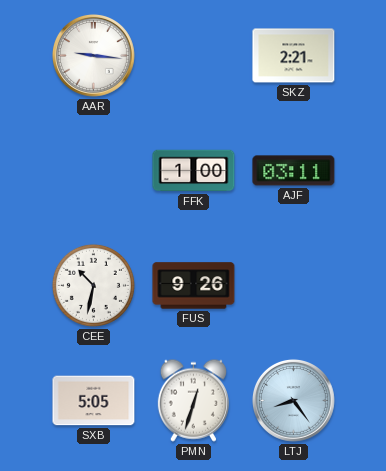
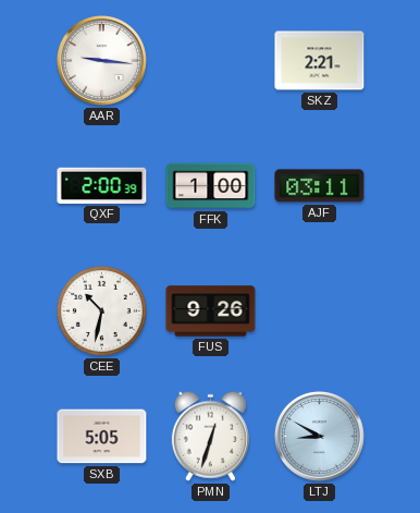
QXF: none -> 2:00 (102, 185)
LTJ: 8:24 -> 8:50 (319, 436)
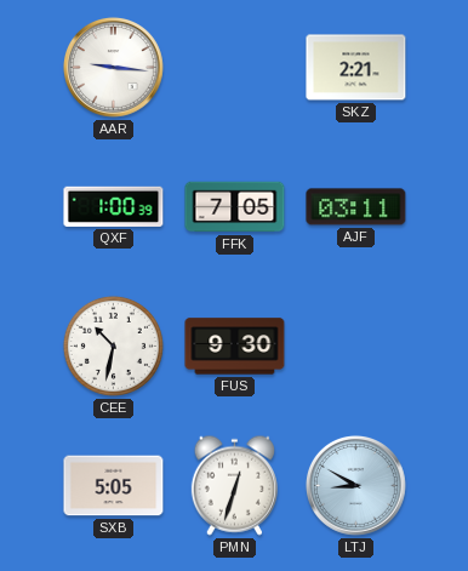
QXF: 2:00 -> 1:00 (114, 206)
FFK: 1:00 -> 7:05 (235, 207)
FUS: 9:26 -> 9:30 (235, 347)
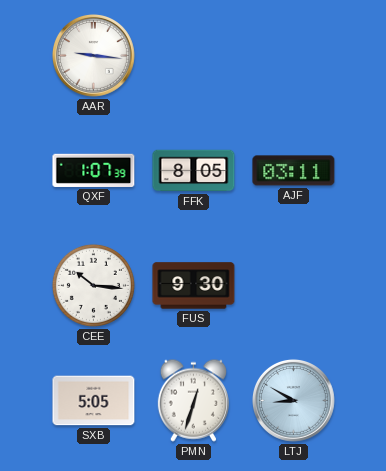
SKZ: 2:21 -> none (356, 68)
QXF: 1:00 -> 1:07 (94, 170)
FFK: 7:05 -> 8:05 (194, 171)
CEE: 10:32 -> 10:16 (93, 285)
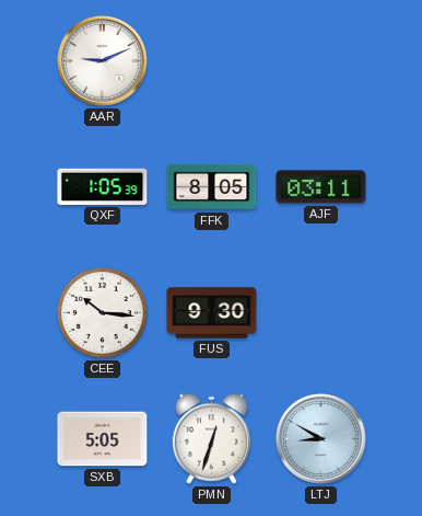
AAR: 9:16 -> 9:11 (102, 60)
QXF: 1:07 -> 1:05 (103, 186)
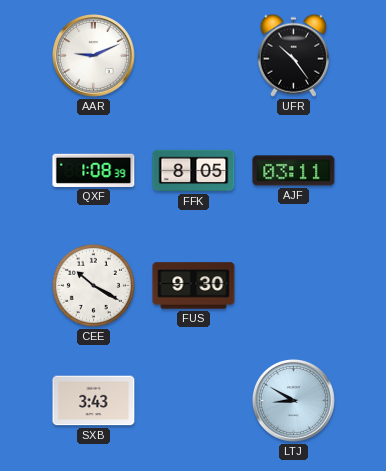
UFR: none -> 10:24 (293, 55)
QXF: 1:05 -> 1:08 (94, 170)
CEE: 10:16 -> 10:20 (93, 285)
SXB: 5:05 -> 3:43 (94, 401)
PMN: 12:33 -> none (211, 438)
